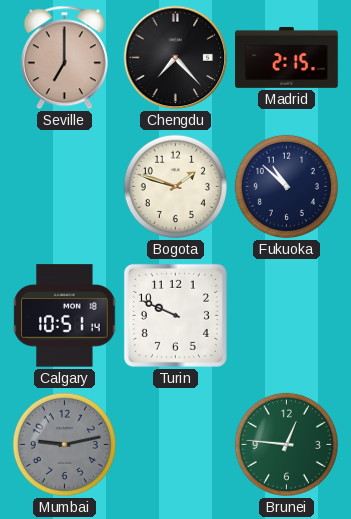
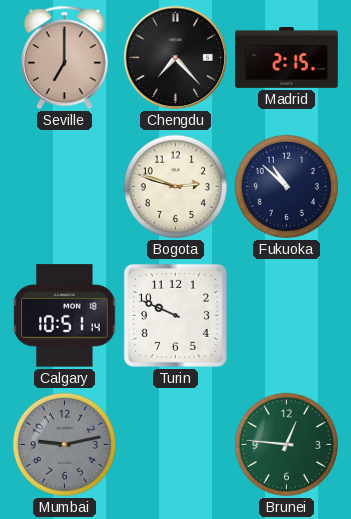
Bogota: 1:48 -> 2:48 (175, 186)
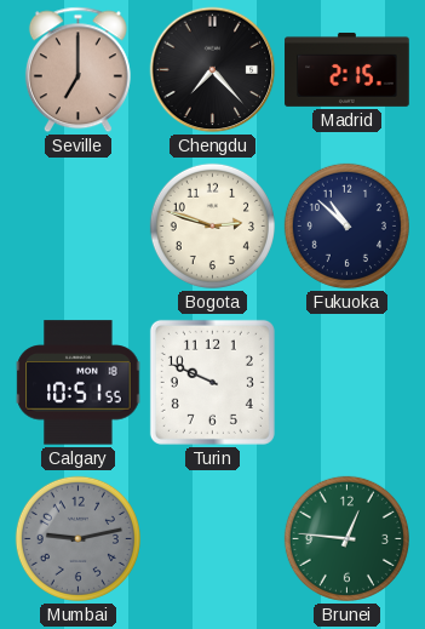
Calgary: 10:51:14 -> 10:51:55 (79, 383)
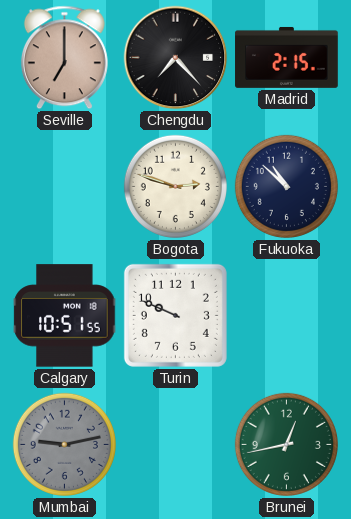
Brunei: 12:46 -> 12:43 (286, 444)
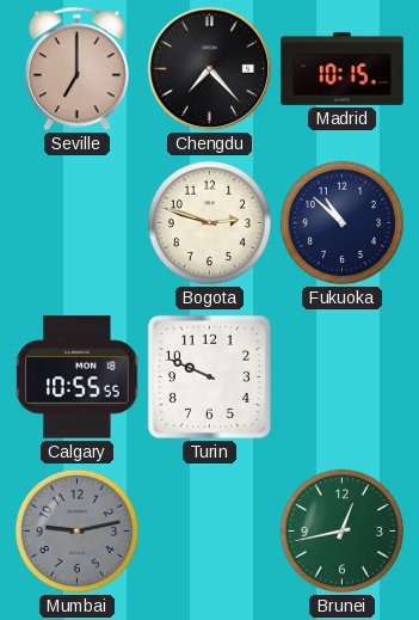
Madrid: 2:15 -> 10:15 (343, 68)
Calgary: 10:51 -> 10:55 (78, 377)
